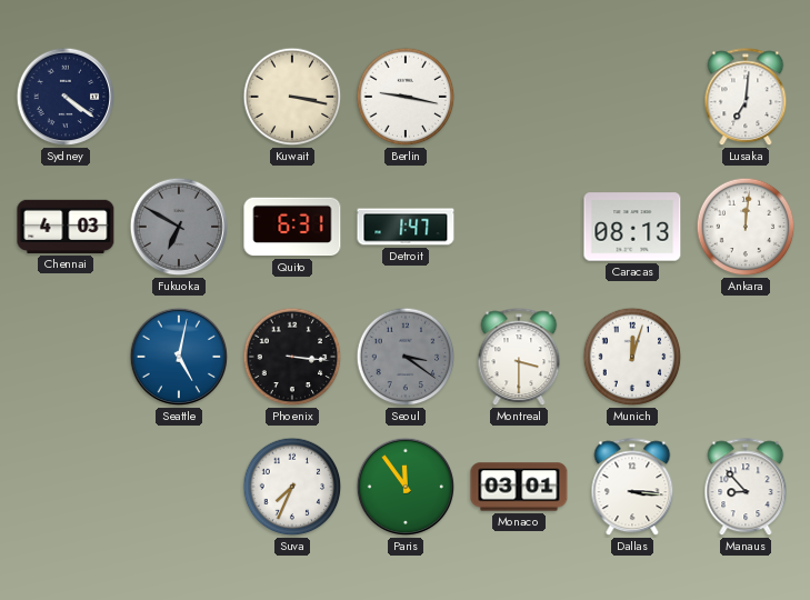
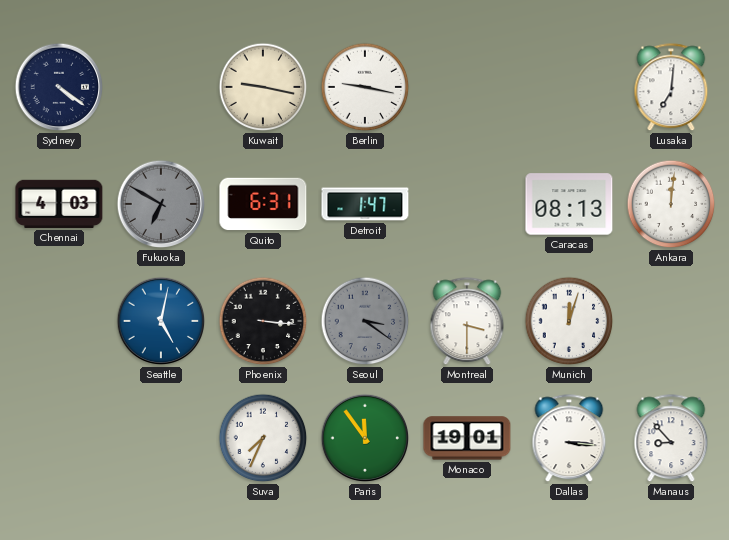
Kuwait: 3:17 -> 9:17 (263, 87)
Monaco: 03:01 -> 19:01 (467, 438)
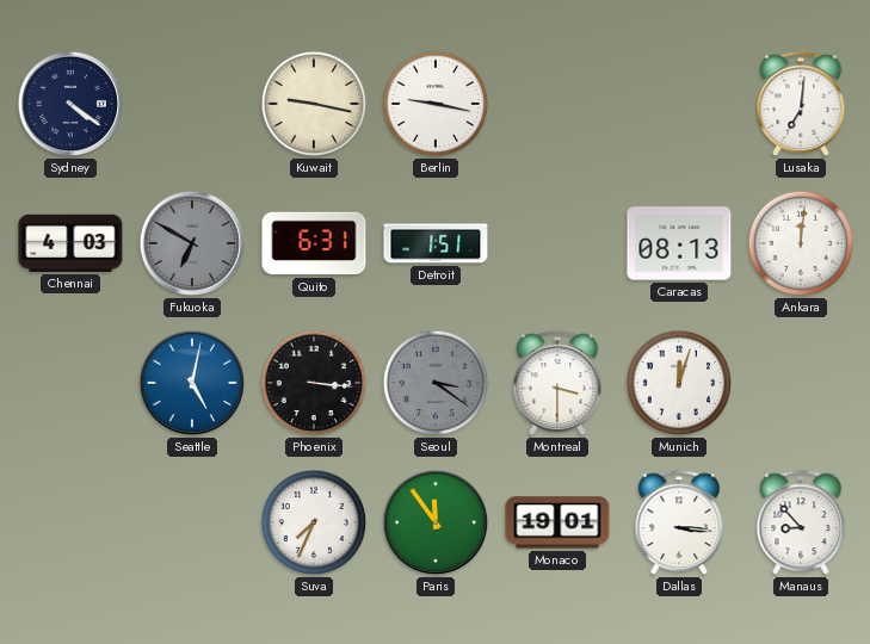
Detroit: 1:47 -> 1:51 (436, 243)
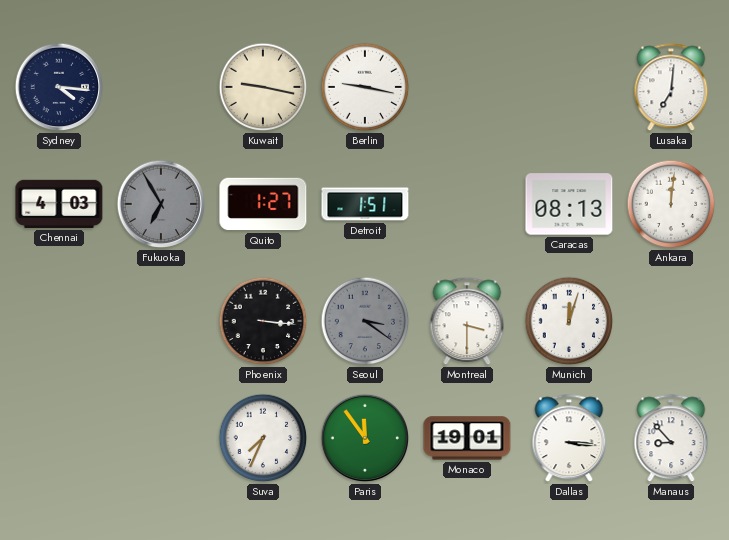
Sydney: 4:21 -> 4:16 (59, 87)
Fukuoka: 6:50 -> 6:55 (161, 204)
Quito: 6:31 -> 1:27 (263, 204)
Seattle: 5:02 -> none (192, 383)
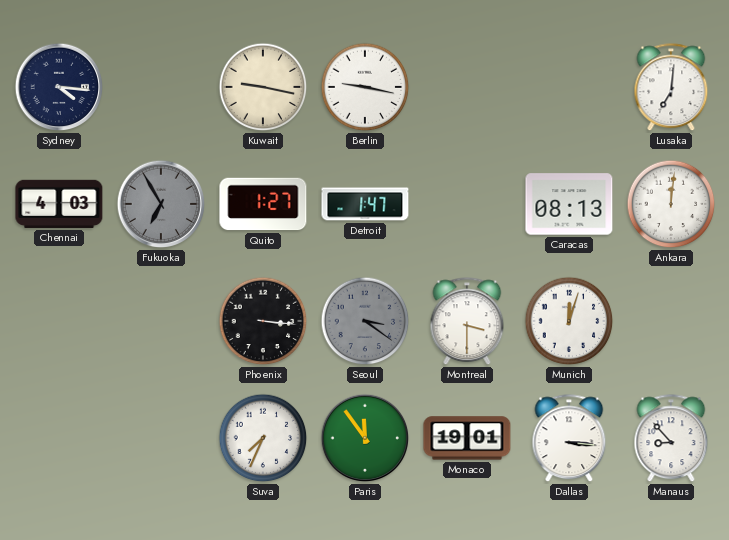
Detroit: 1:51 -> 1:47 (365, 204)
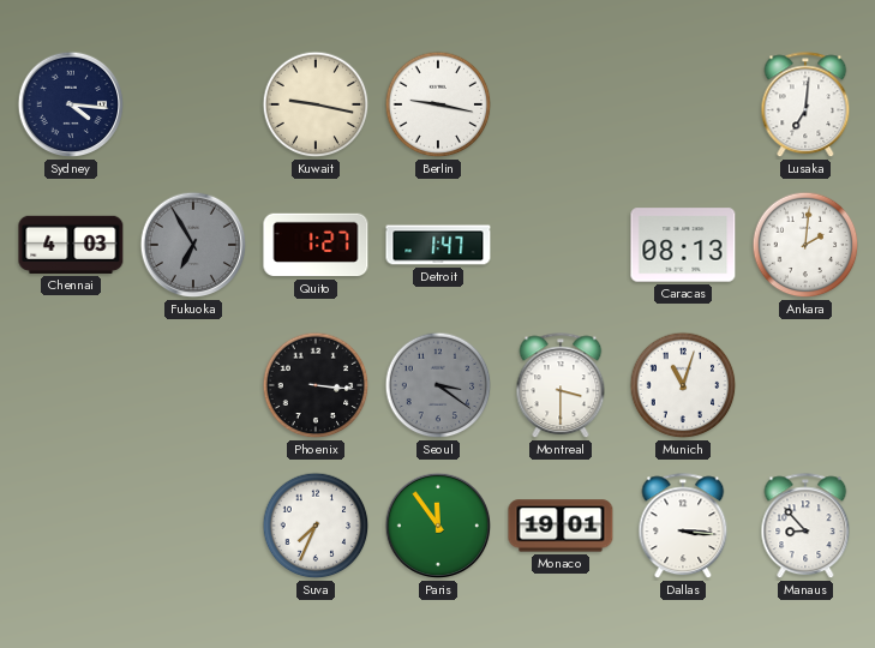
Ankara: 12:01 -> 2:01 (805, 245)
Munich: 12:03 -> 11:03 (683, 385)
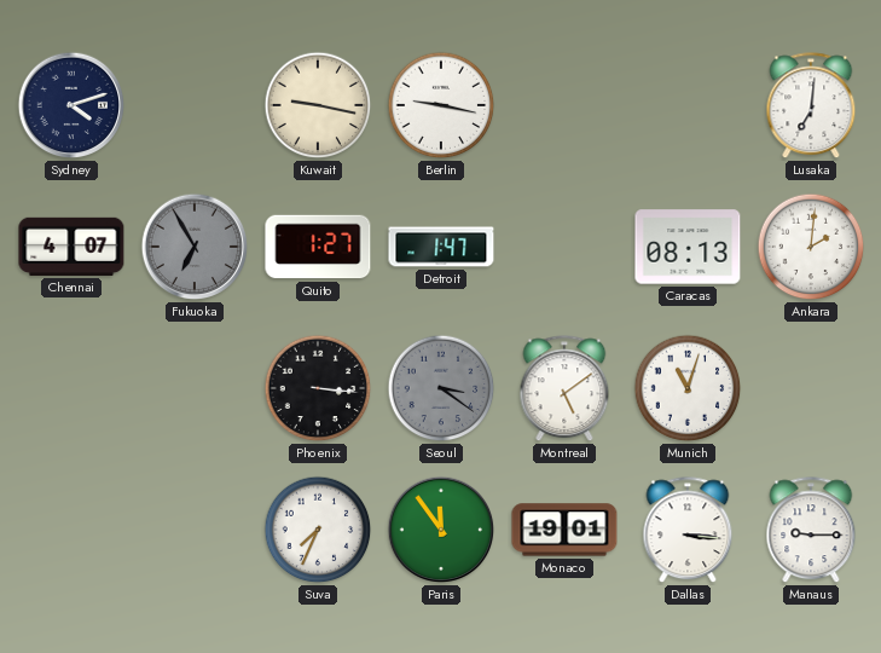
Sydney: 4:16 -> 4:12 (71, 105)
Chennai: 4:03 -> 4:07 (71, 247)
Montreal: 3:30 -> 5:09 (564, 389)
Manaus: 8:53 -> 9:15 (811, 531)
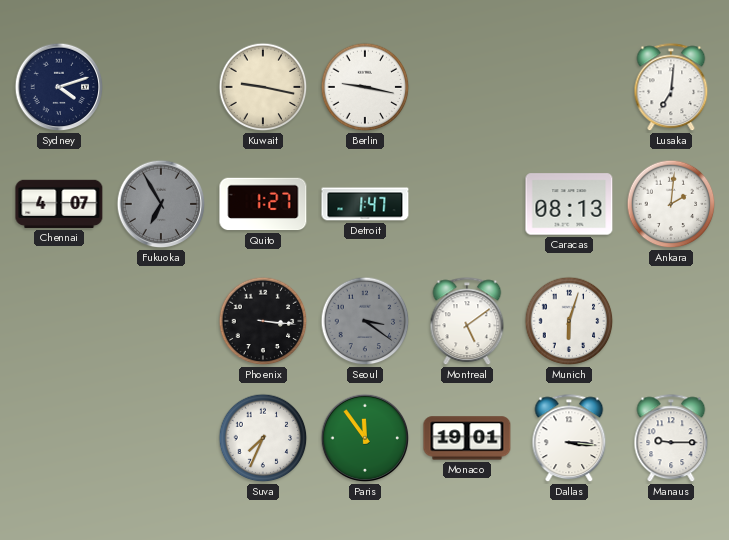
Munich: 11:03 -> 6:03 (569, 321)
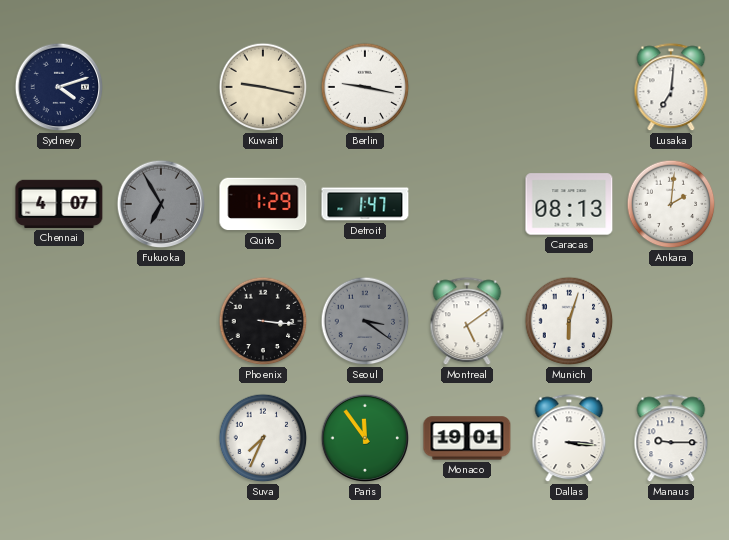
Quito: 1:27 -> 1:29 (263, 204)
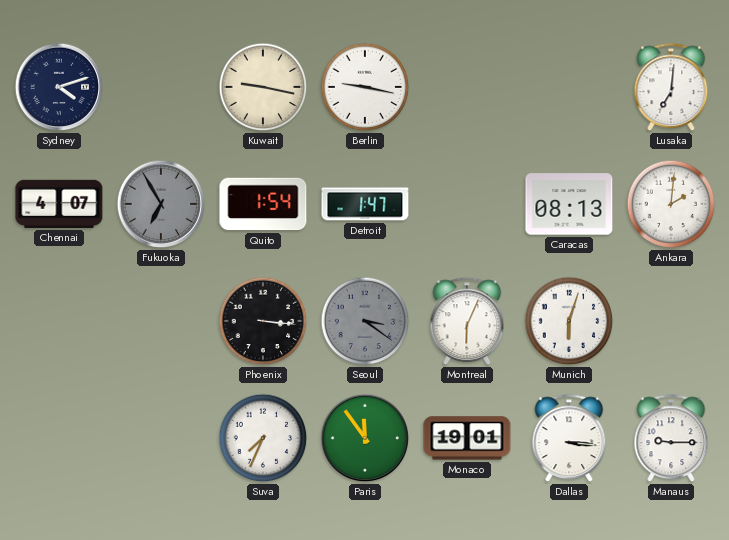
Quito: 1:29 -> 1:54 (263, 204)
Montreal: 5:09 -> 6:04 (467, 322)
